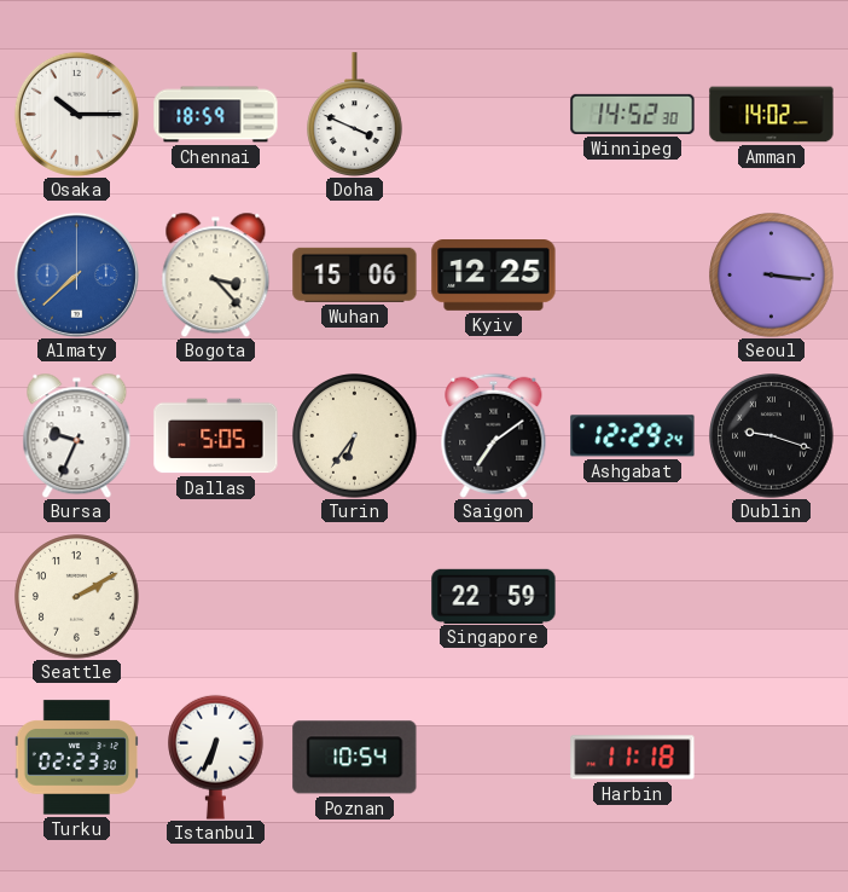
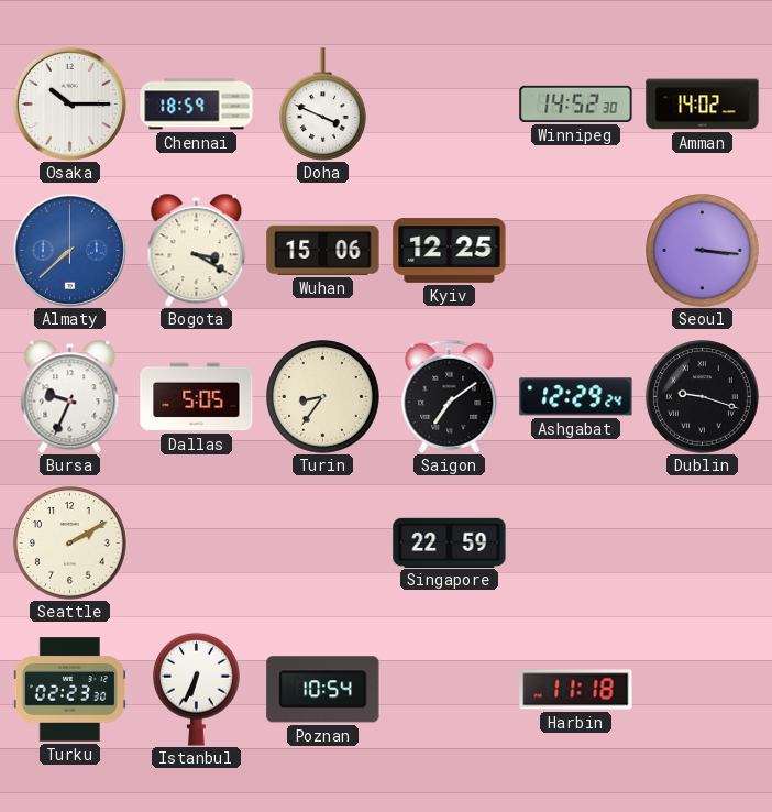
Bogota: 3:23 -> 3:20 (197, 250)
Turin: 6:36 -> 8:36 (323, 397)
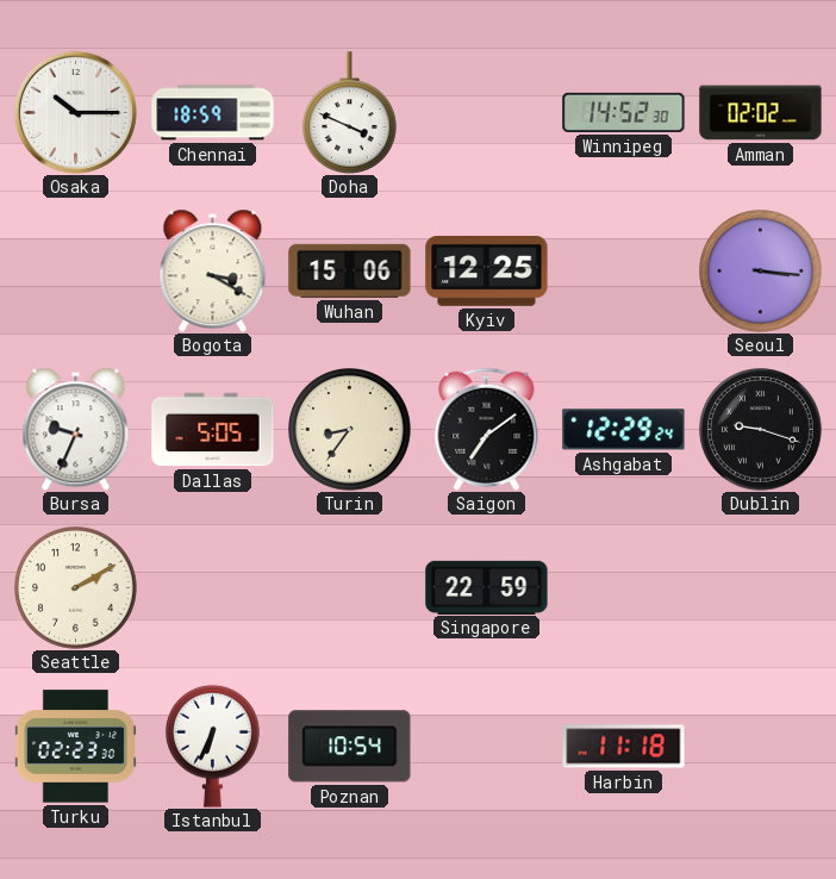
Amman: 14:02 -> 02:02 (761, 113)
Almaty: 7:38 -> none (69, 250)
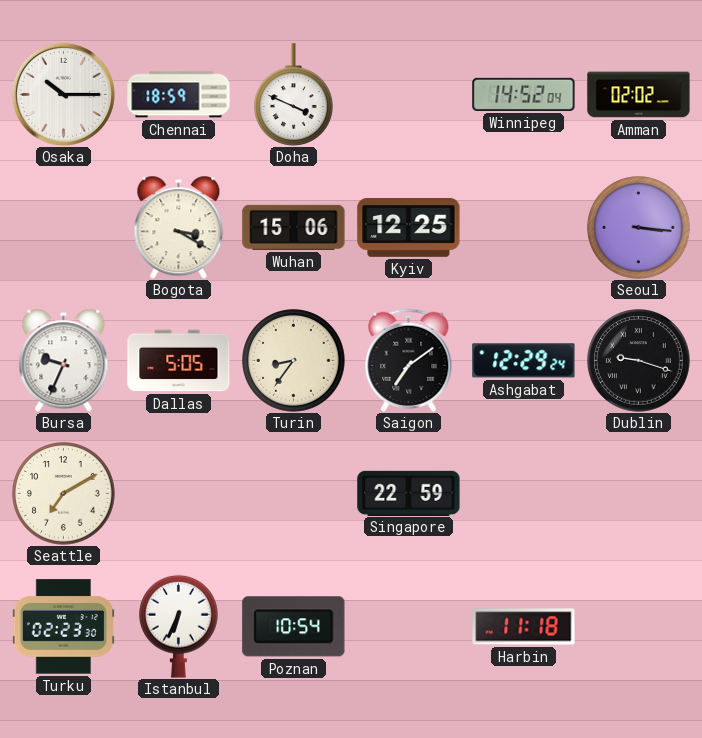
Winnipeg: 14:52:30 -> 14:52:04 (524, 94)
Seattle: 2:10 -> 7:10 (64, 494)
